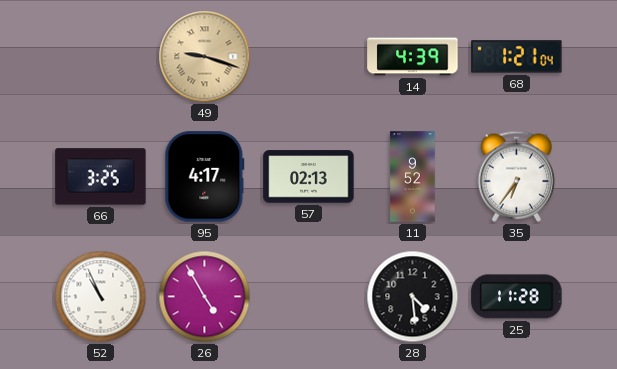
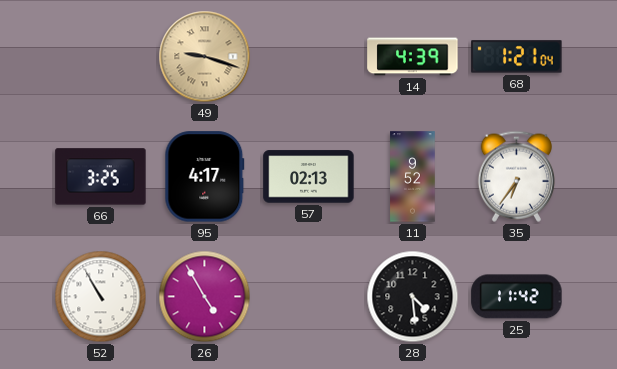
52: 10:56 -> 10:55 (101, 297)
25: 11:28 -> 11:42 (517, 297)
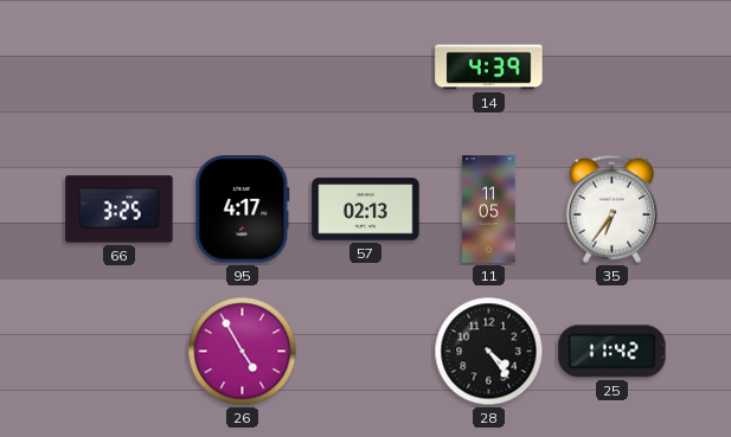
49: 9:18 -> none (205, 57)
68: 1:21 -> none (517, 57)
11: 9:52 -> 11:05 (489, 210)
52: 10:55 -> none (101, 297)
28: 4:29 -> 4:24 (489, 352)
